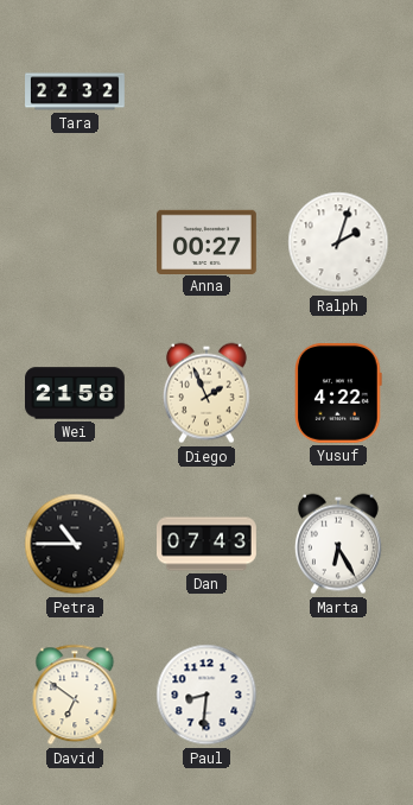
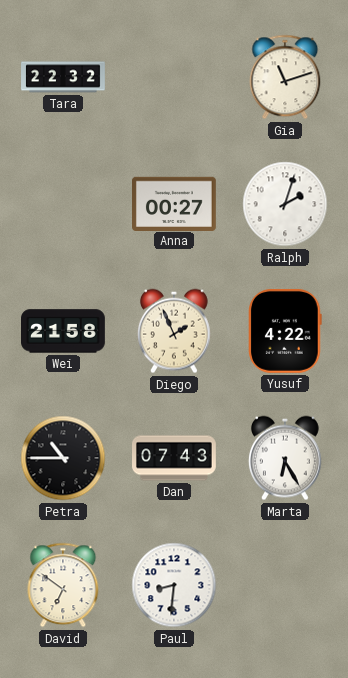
Gia: none -> 11:12 (285, 77)
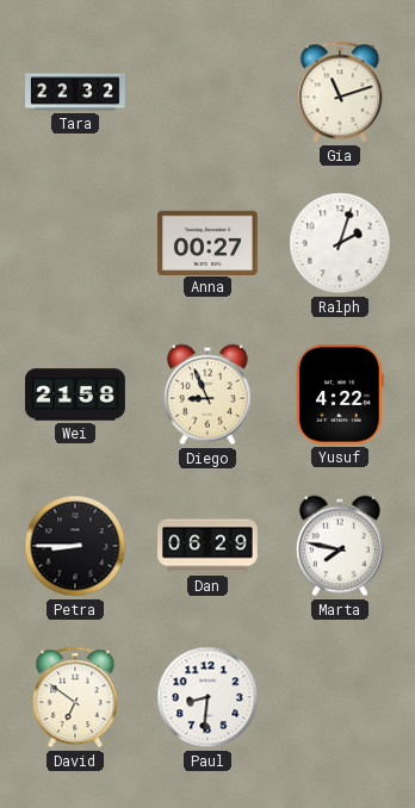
Diego: 1:56 -> 8:56 (207, 394)
Petra: 10:45 -> 8:45 (75, 546)
Dan: 07:43 -> 06:29 (209, 546)
Marta: 6:25 -> 7:47 (340, 546)
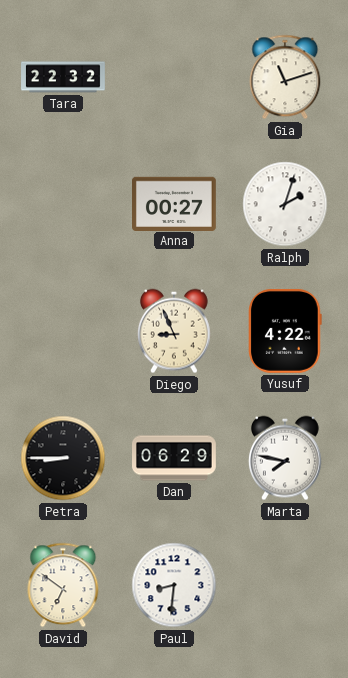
Wei: 21:58 -> none (76, 394)
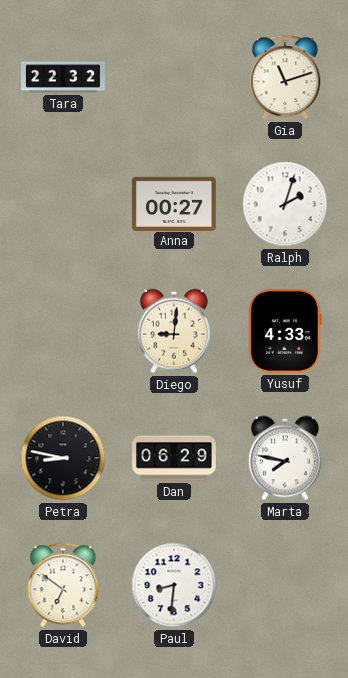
Diego: 8:56 -> 9:01 (174, 331)
Yusuf: 4:22 -> 4:33 (285, 331)
Petra: 8:45 -> 8:47 (63, 458)
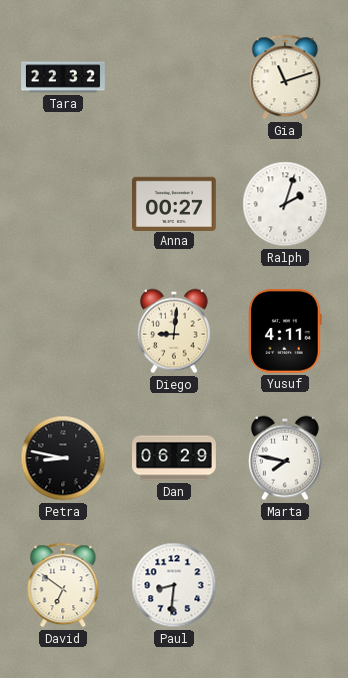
Yusuf: 4:33 -> 4:11 (285, 331)
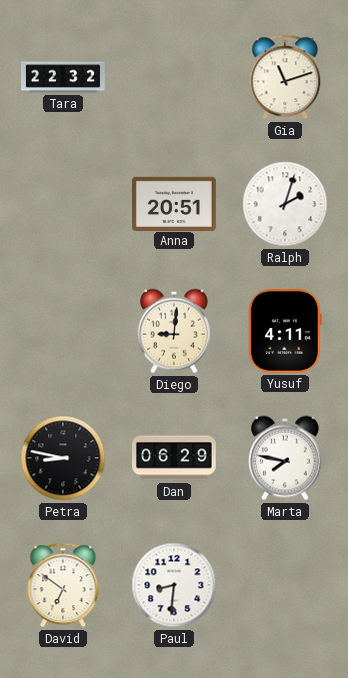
Anna: 00:27 -> 20:51 (175, 203)
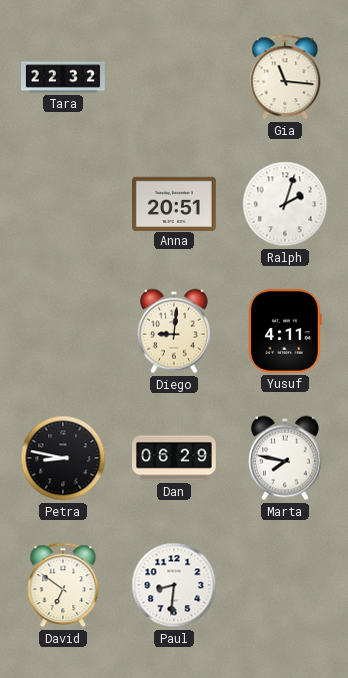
Gia: 11:12 -> 11:16 (285, 77)
